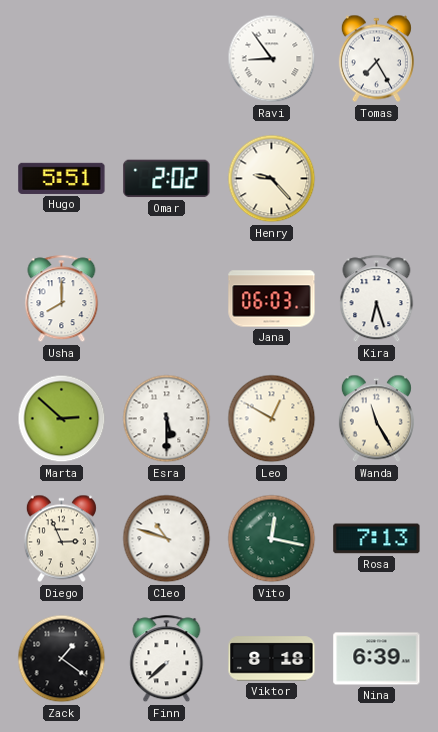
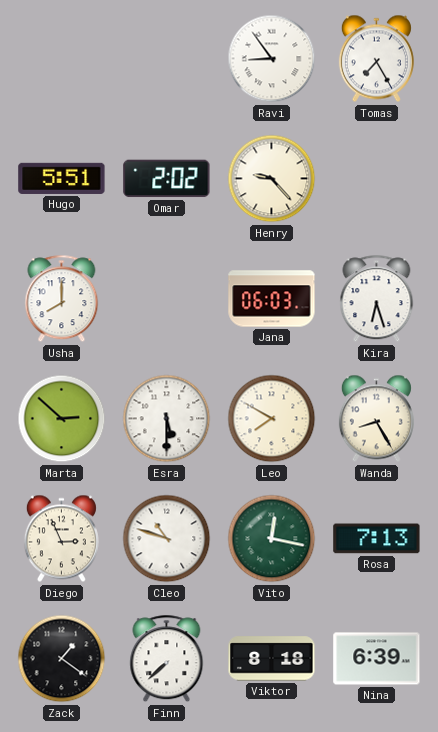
Leo: 12:50 -> 7:50 (272, 419)
Wanda: 11:25 -> 8:25 (376, 419)
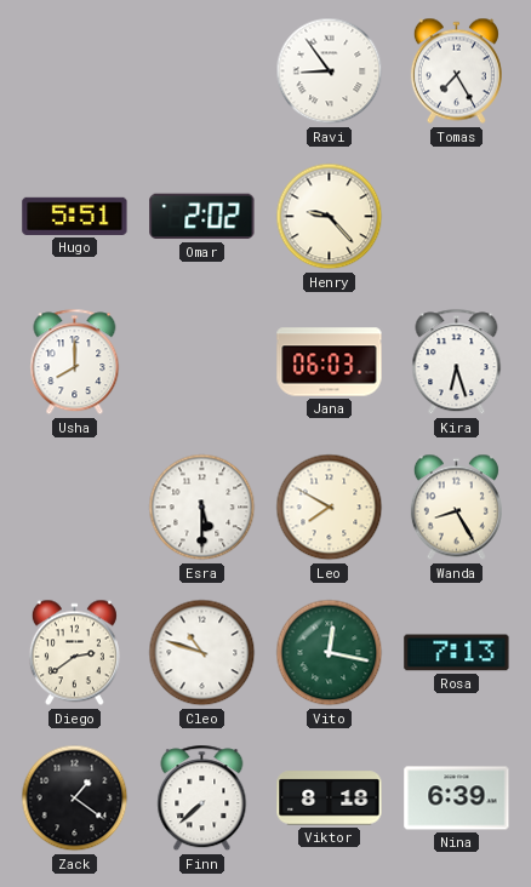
Marta: 2:52 -> none (62, 419)
Diego: 2:56 -> 2:39 (74, 653)
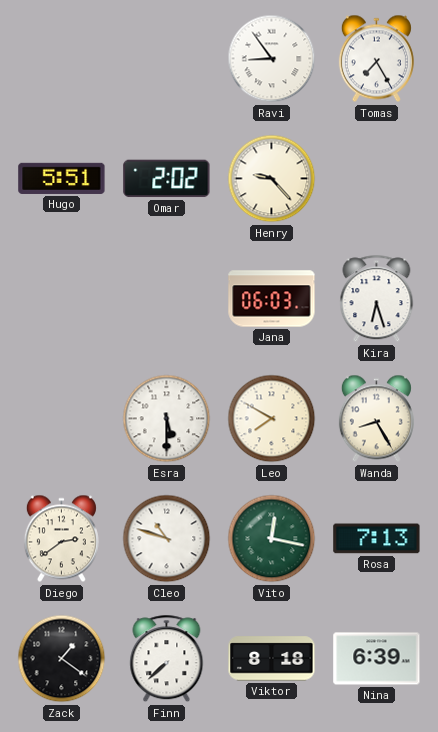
Usha: 8:00 -> none (75, 362)
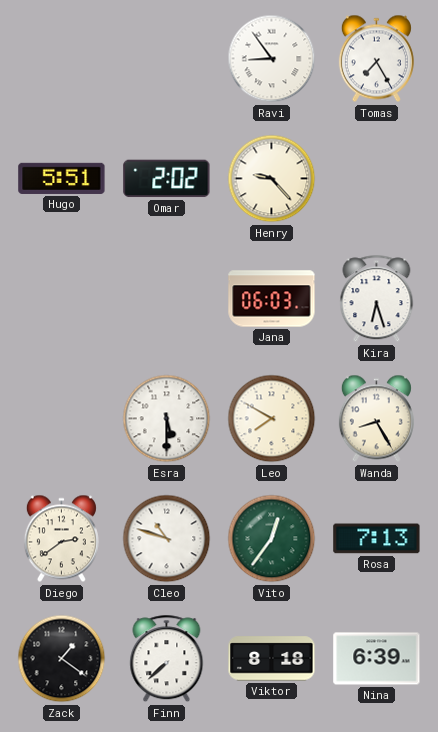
Vito: 12:17 -> 12:36 (272, 539)
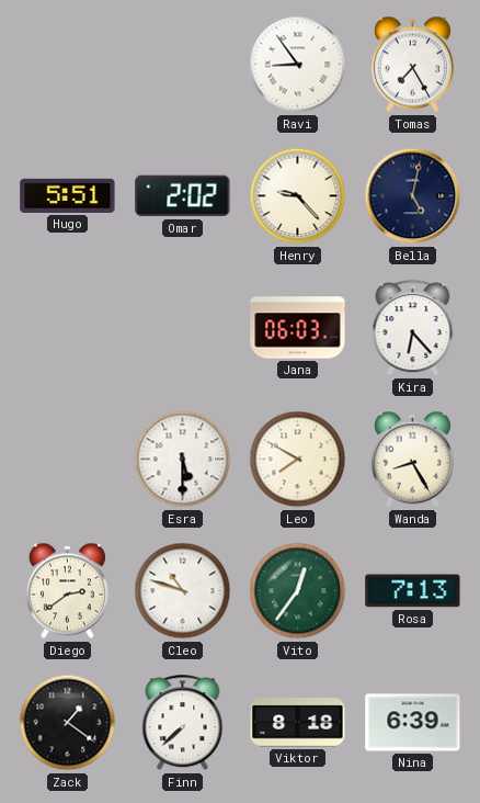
Bella: none -> 5:02 (413, 196)
Kira: 6:27 -> 6:23 (413, 328)
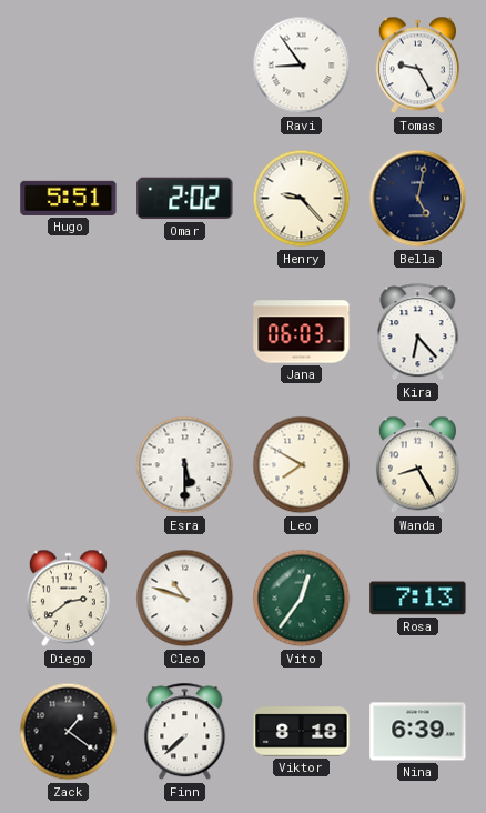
Tomas: 7:25 -> 9:25 (417, 66)
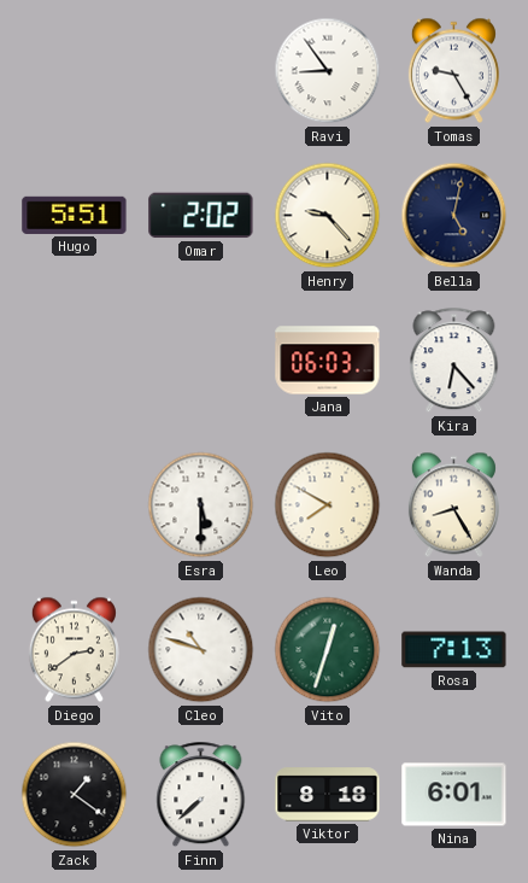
Vito: 12:36 -> 12:33 (328, 650)
Nina: 6:39 -> 6:01 (454, 795)
